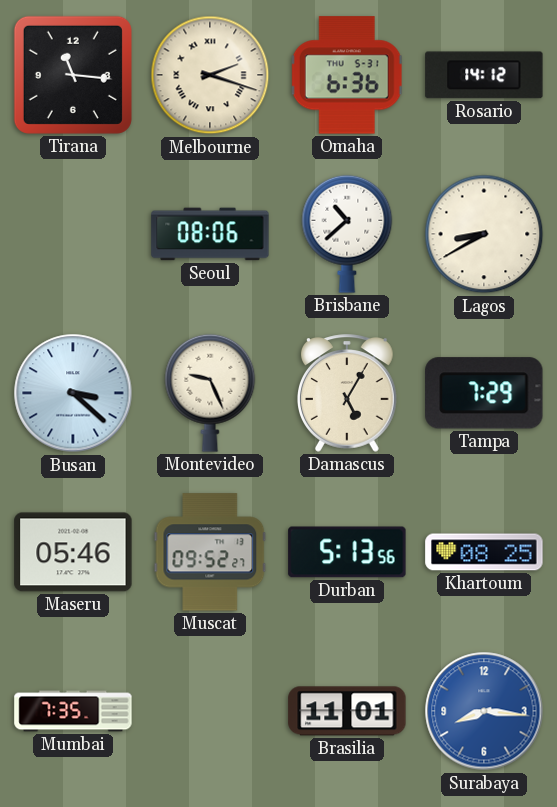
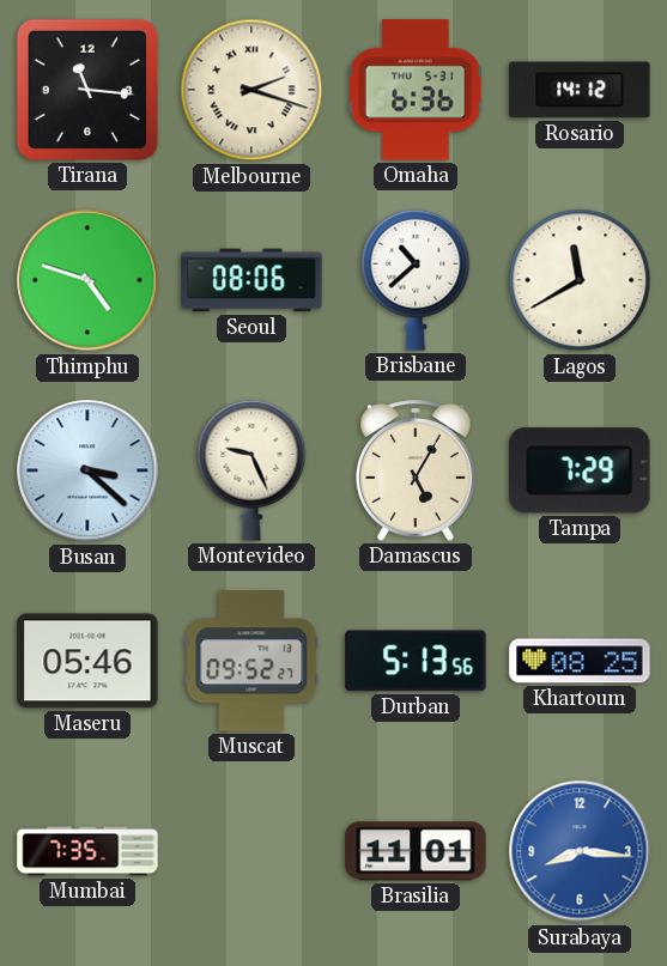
Thimphu: none -> 4:48 (87, 280)
Lagos: 8:40 -> 11:40 (580, 280)
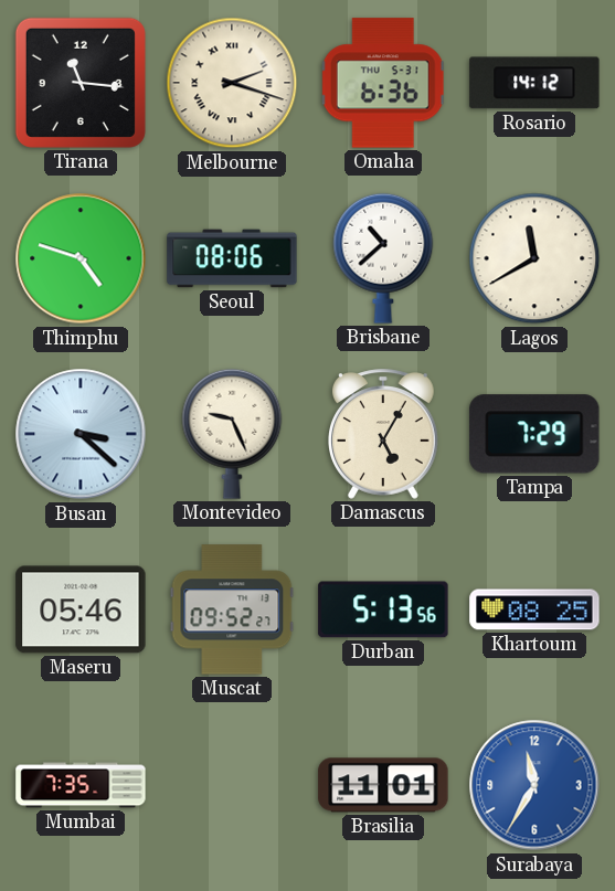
Surabaya: 8:16 -> 11:35 (534, 785)
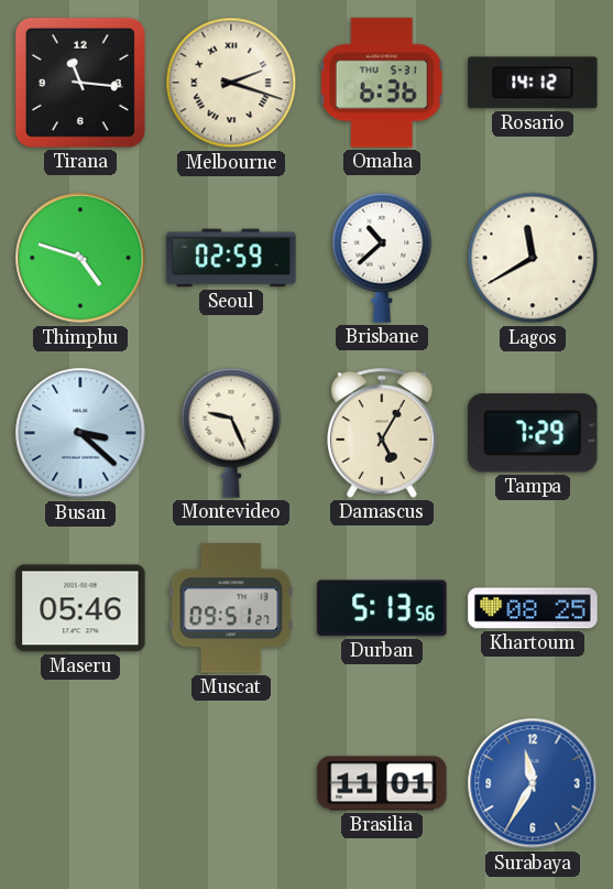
Seoul: 08:06 -> 02:59 (231, 258)
Muscat: 09:52 -> 09:51 (231, 608)
Mumbai: 7:35 -> none (81, 785)
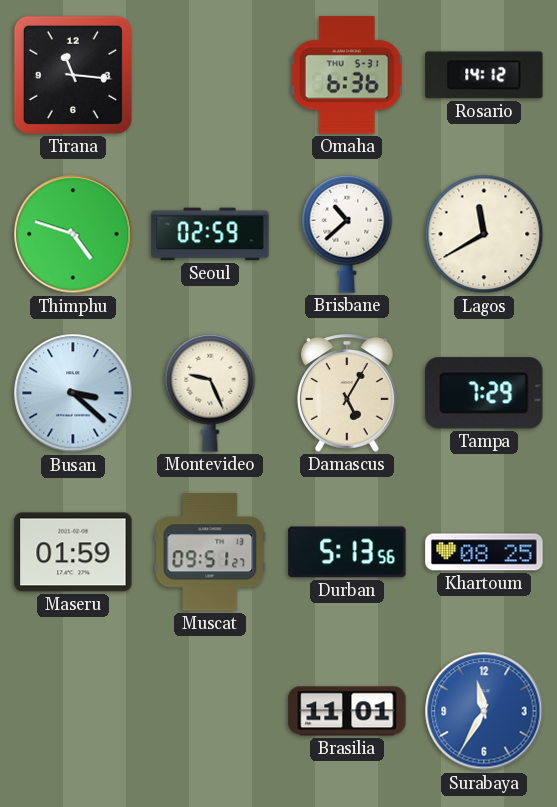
Melbourne: 2:18 -> none (231, 83)
Maseru: 05:46 -> 01:59 (73, 552)
